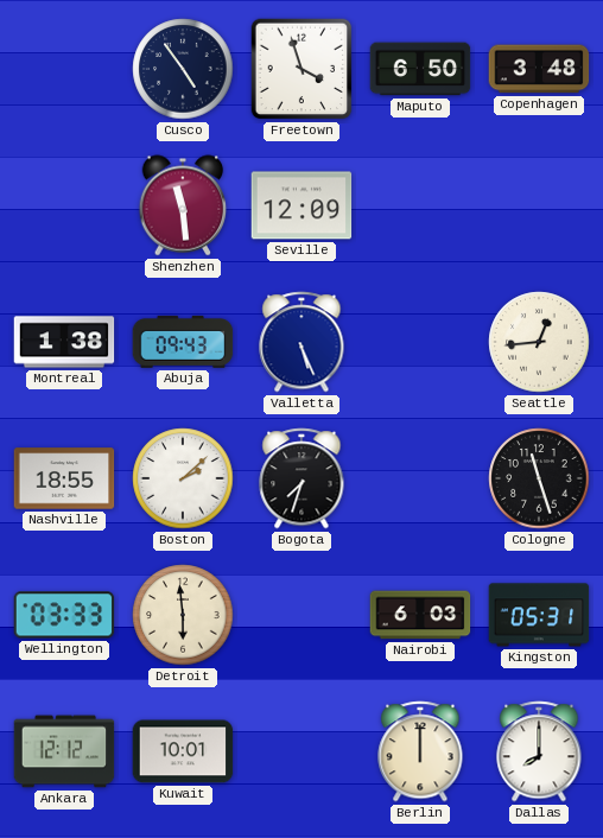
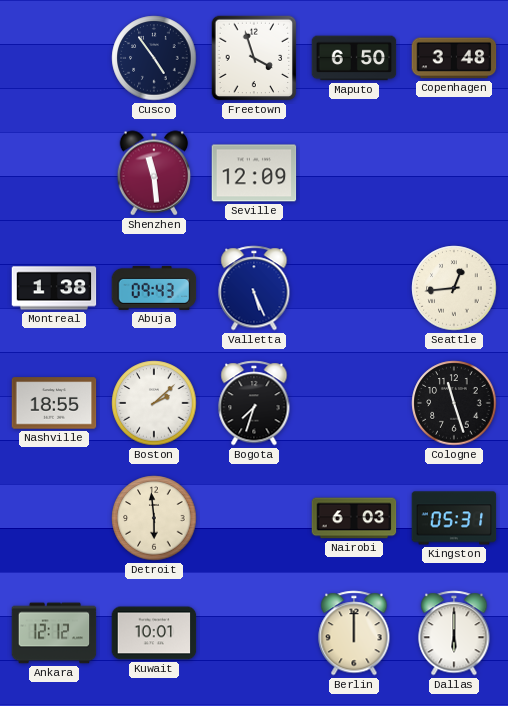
Wellington: 03:33 -> none (64, 615)
Dallas: 8:00 -> 6:00 (454, 633)
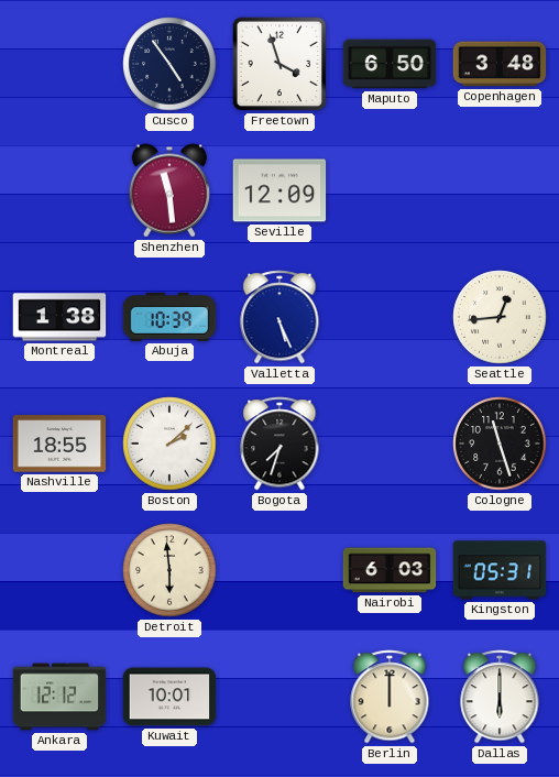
Abuja: 09:43 -> 10:39 (169, 317)
